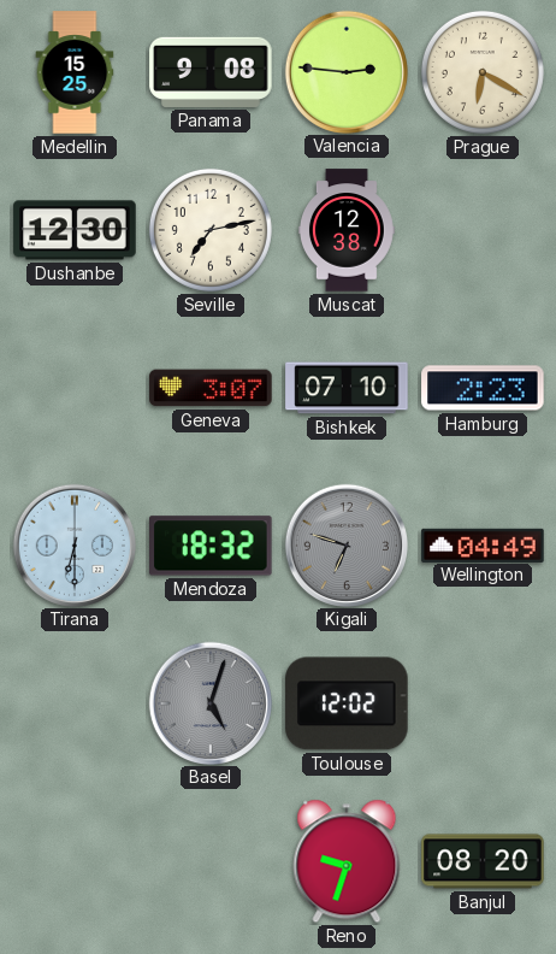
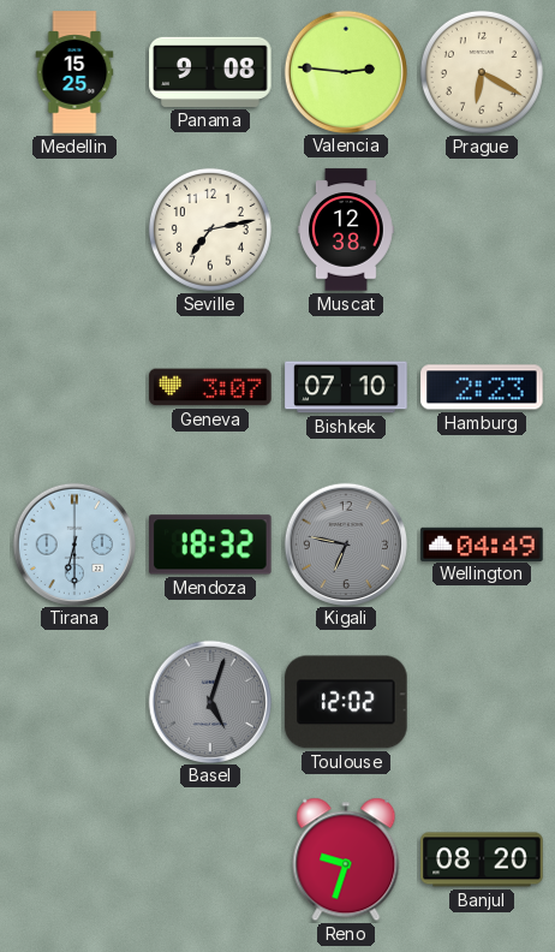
Dushanbe: 12:30 -> none (75, 230)
Kigali: 6:48 -> 6:47 (345, 543)
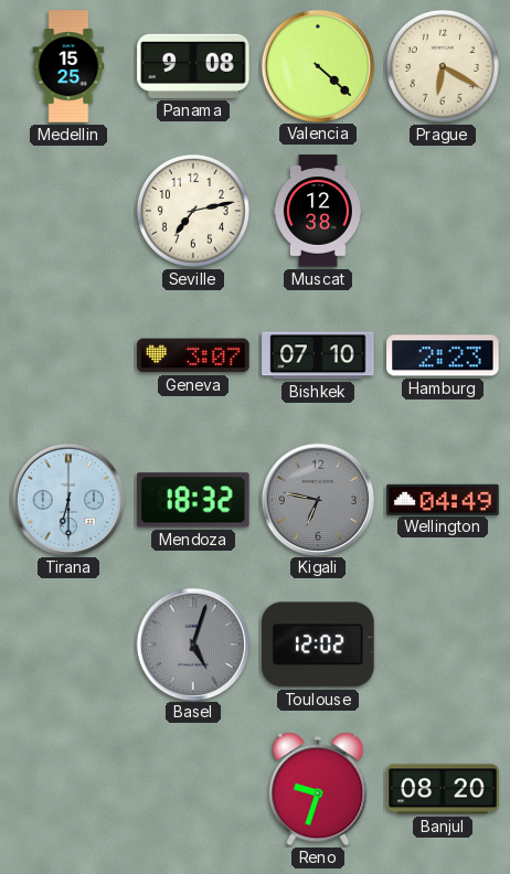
Valencia: 2:46 -> 4:22 (317, 65)
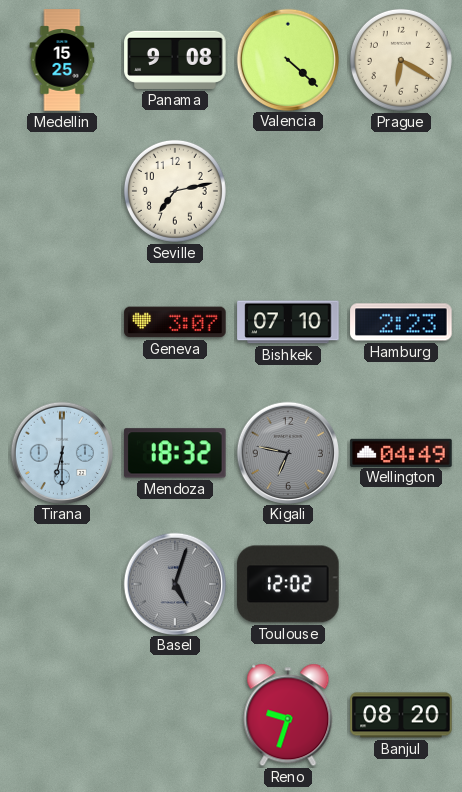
Muscat: 12:38 -> none (318, 211)
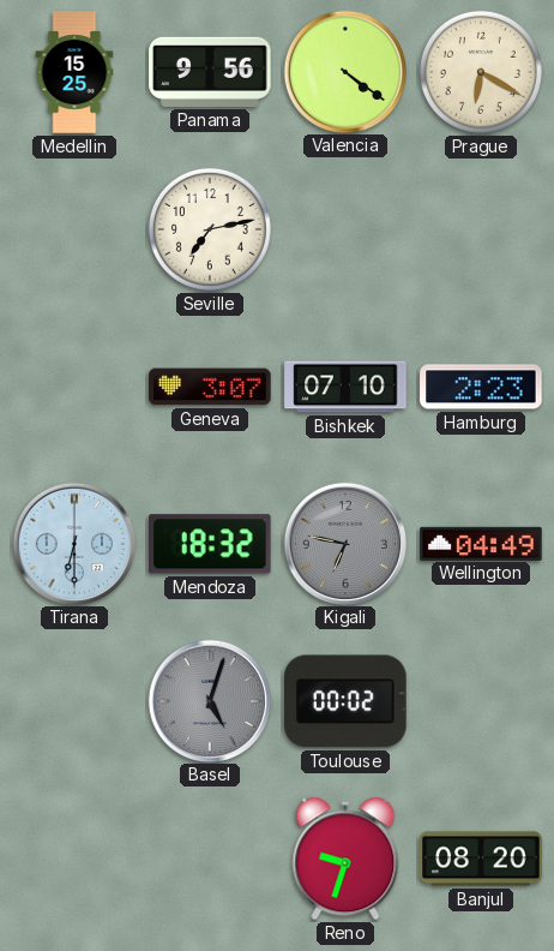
Panama: 9:08 -> 9:56 (210, 72)
Valencia: 4:22 -> 4:21 (344, 71)
Toulouse: 12:02 -> 00:02 (345, 701)
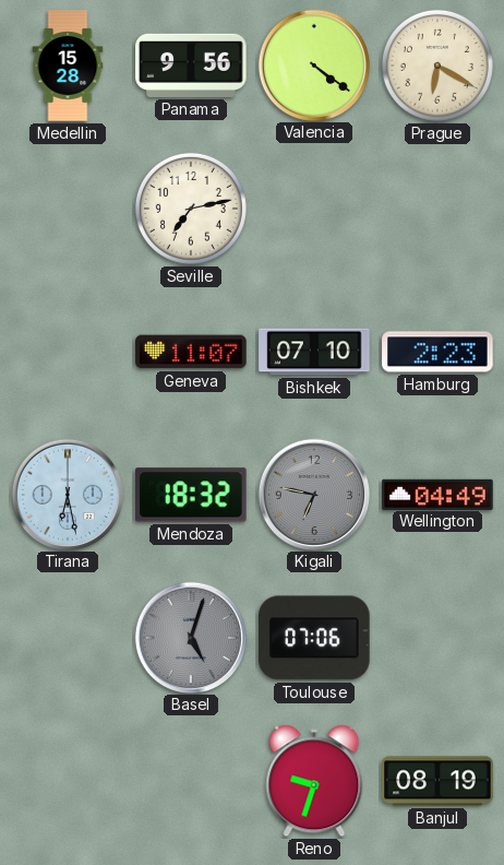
Medellin: 15:25 -> 15:28 (68, 66)
Geneva: 3:07 -> 11:07 (191, 352)
Tirana: 6:30 -> 6:28 (67, 494)
Toulouse: 00:02 -> 07:06 (314, 638)
Banjul: 08:20 -> 08:19 (437, 781)
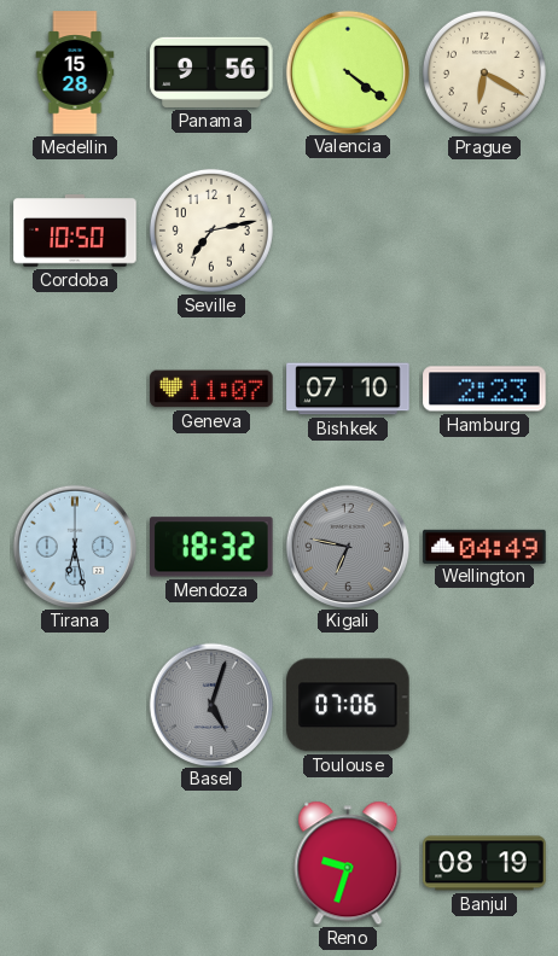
Cordoba: none -> 10:50 (75, 231)
